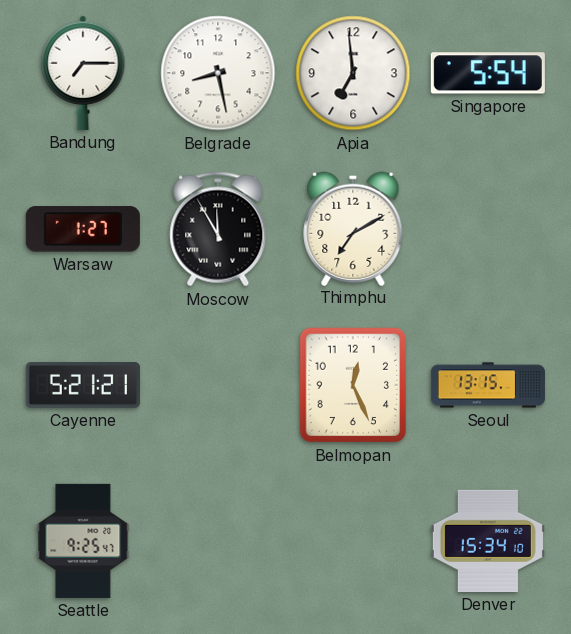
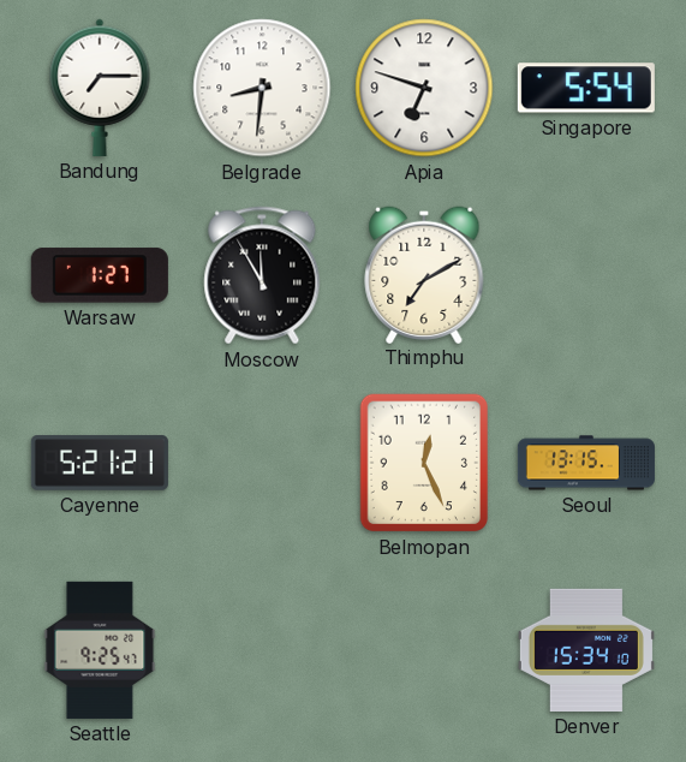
Belgrade: 8:28 -> 8:31 (262, 88)
Apia: 6:59 -> 6:48 (424, 88)
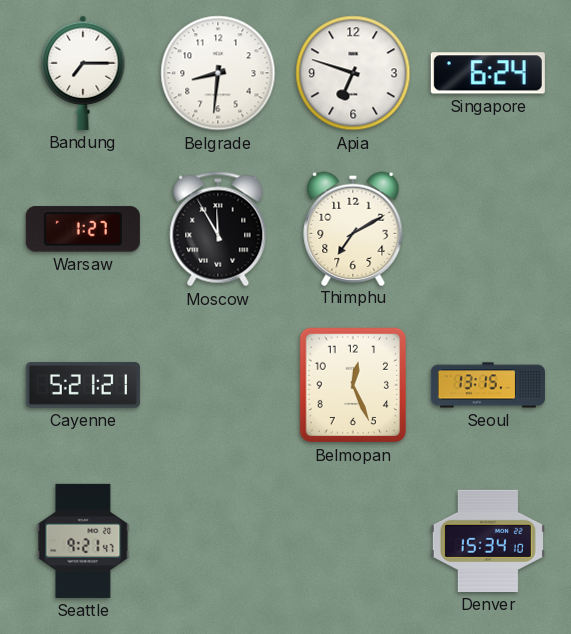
Singapore: 5:54 -> 6:24 (488, 73)
Seattle: 9:25 -> 9:21 (83, 541)
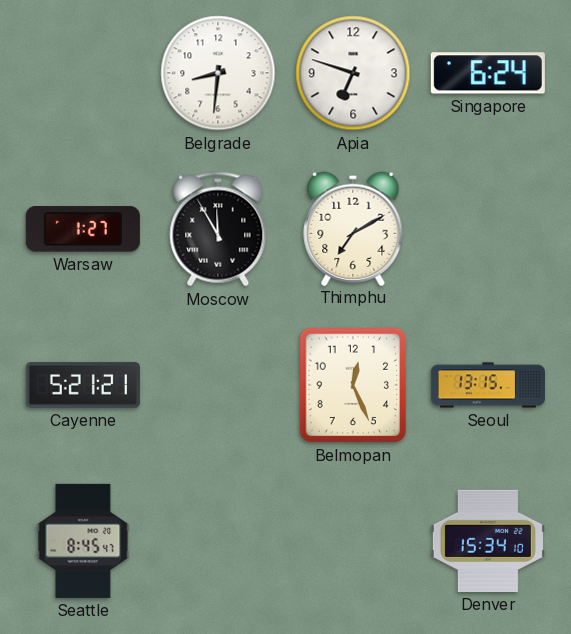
Bandung: 7:15 -> none (83, 73)
Seattle: 9:21 -> 8:45 (83, 541)
